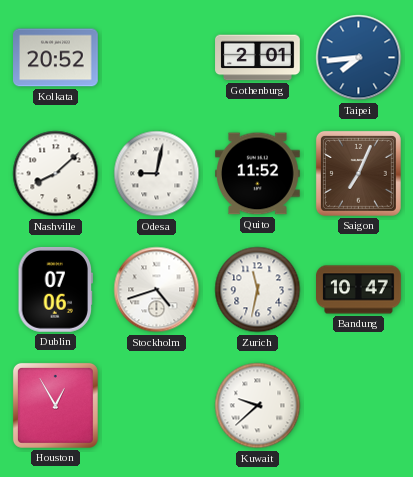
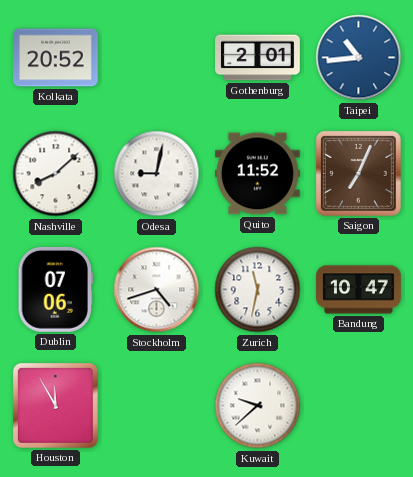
Taipei: 7:44 -> 10:44 (359, 58)
Houston: 12:55 -> 11:55 (55, 405)
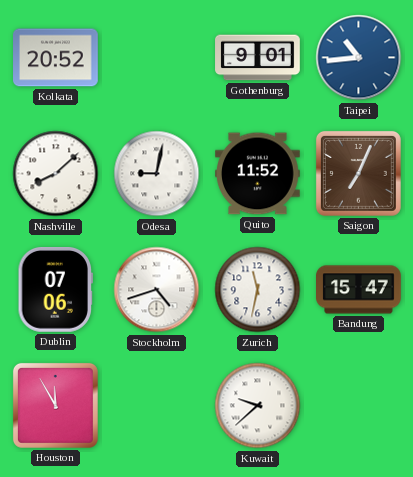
Gothenburg: 2:01 -> 9:01 (258, 58)
Bandung: 10:47 -> 15:47 (359, 290)
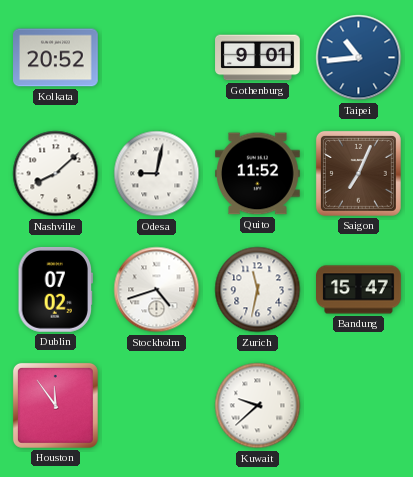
Dublin: 07:06 -> 07:02 (55, 289)
Houston: 11:55 -> 11:54 (55, 405)
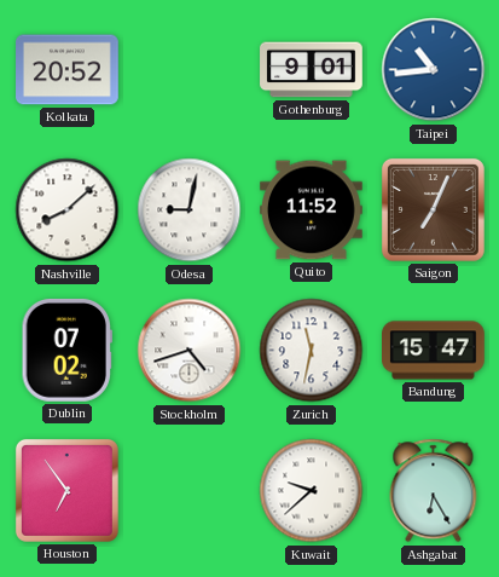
Houston: 11:54 -> 6:54 (66, 490)
Ashgabat: none -> 6:25 (434, 491)
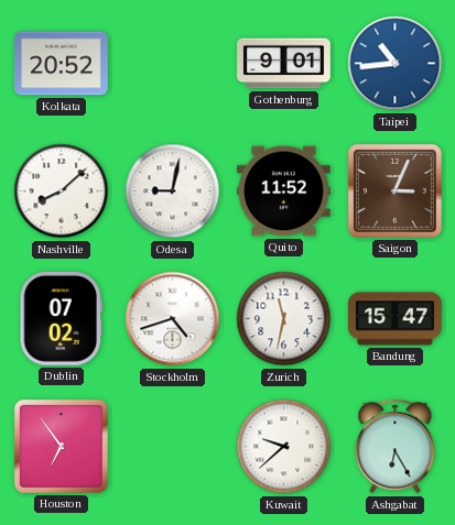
Saigon: 7:04 -> 3:04 (394, 190)
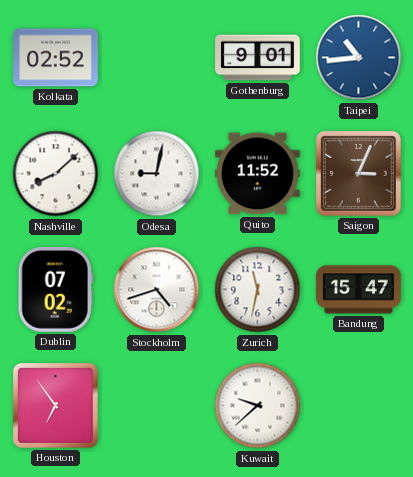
Kolkata: 20:52 -> 02:52 (56, 58)
Ashgabat: 6:25 -> none (396, 447)
